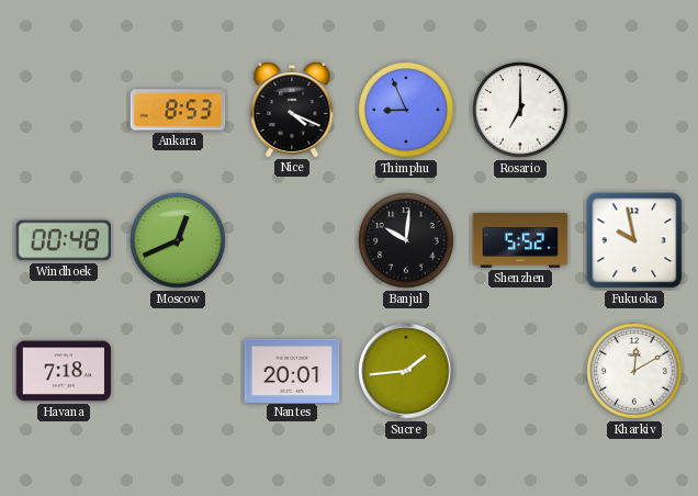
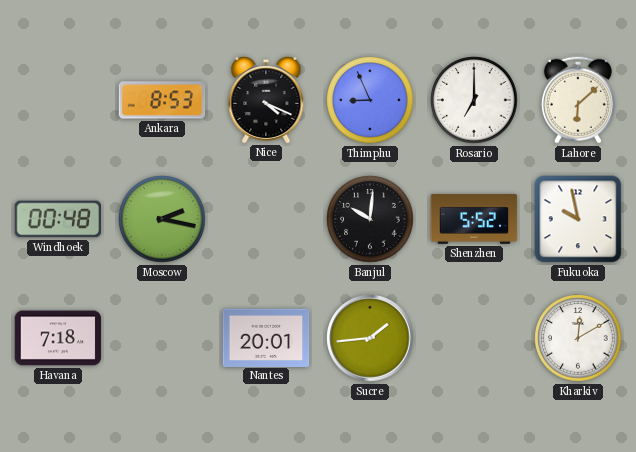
Lahore: none -> 6:08 (578, 100)
Moscow: 12:41 -> 2:17 (162, 219)
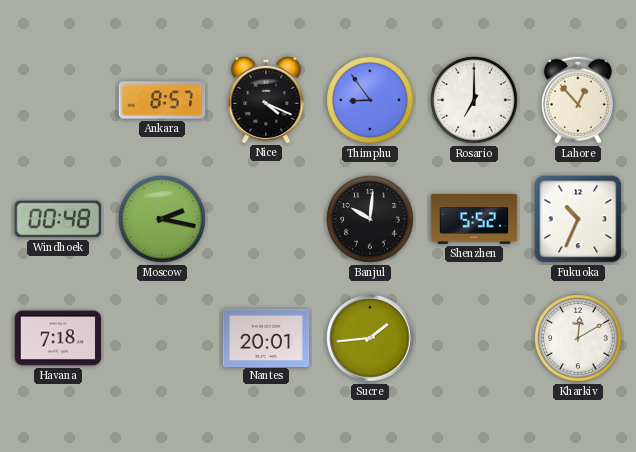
Ankara: 8:53 -> 8:57 (162, 100)
Thimphu: 8:56 -> 8:54 (370, 100)
Lahore: 6:08 -> 12:53 (578, 100)
Fukuoka: 9:58 -> 10:34 (578, 219)
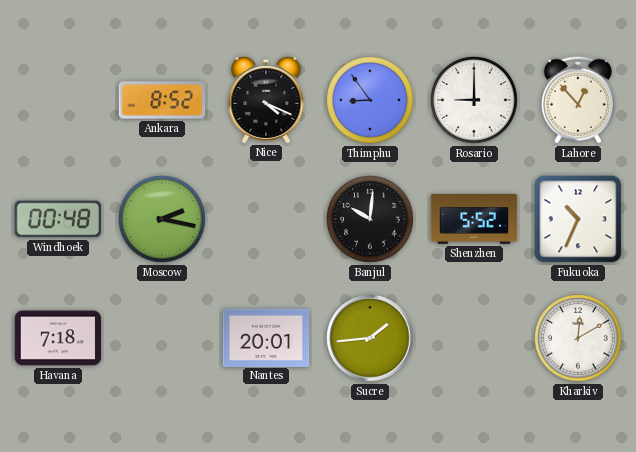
Ankara: 8:57 -> 8:52 (162, 100)
Rosario: 7:00 -> 9:00 (474, 100)
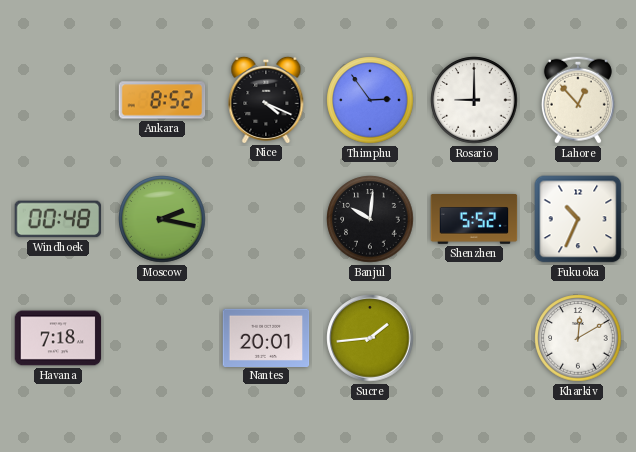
Thimphu: 8:54 -> 2:54 (370, 100)
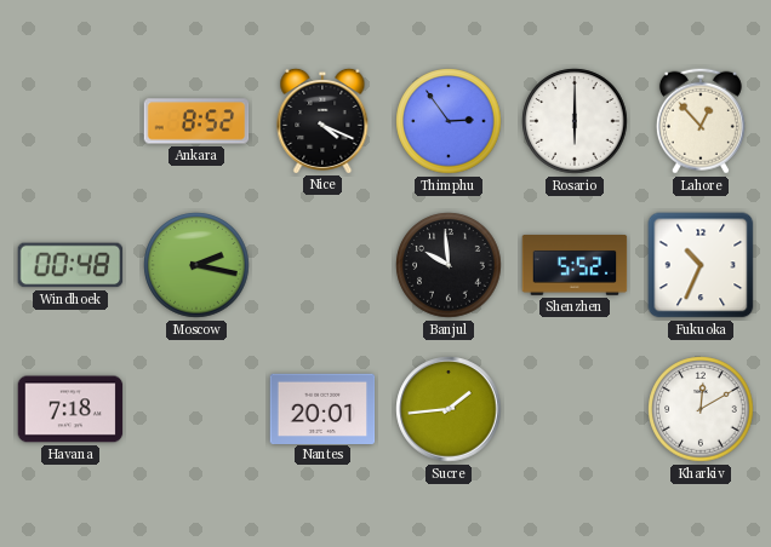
Rosario: 9:00 -> 6:00 (575, 121)
Banjul: 10:01 -> 9:59 (449, 265)
